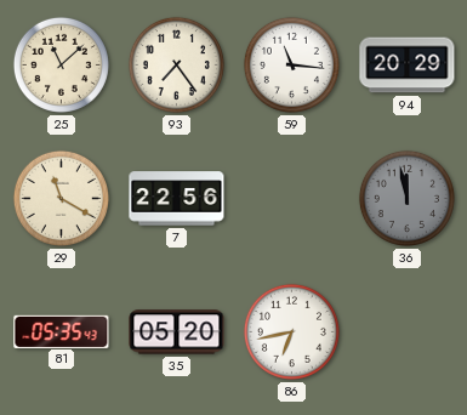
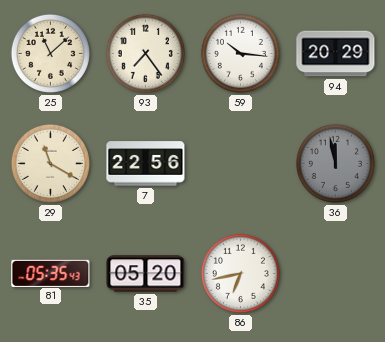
59: 11:16 -> 10:16 (240, 53)
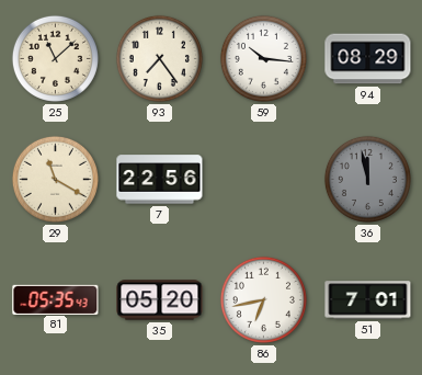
94: 20:29 -> 08:29 (368, 59)
51: none -> 7:01 (368, 300)
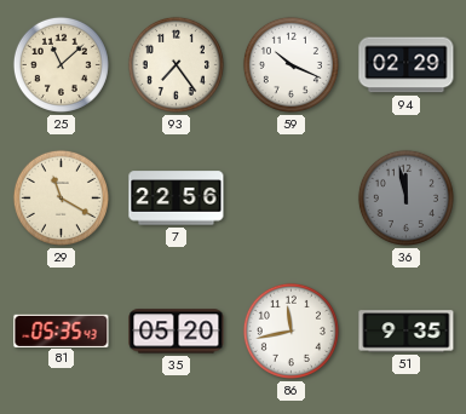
59: 10:16 -> 10:19 (290, 64)
94: 08:29 -> 02:29 (407, 65)
86: 6:43 -> 11:43 (290, 330)
51: 7:01 -> 9:35 (407, 332)
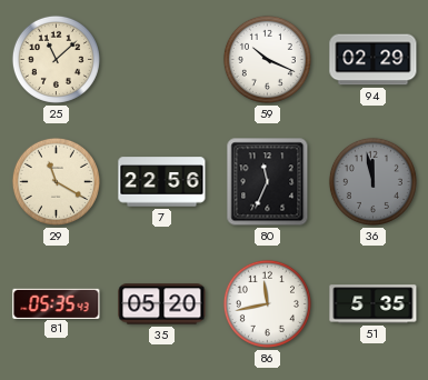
93: 7:24 -> none (176, 64)
80: none -> 11:34 (268, 182)
51: 9:35 -> 5:35 (374, 304)
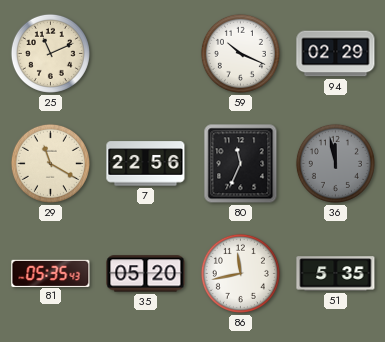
25: 11:08 -> 11:11 (50, 53)
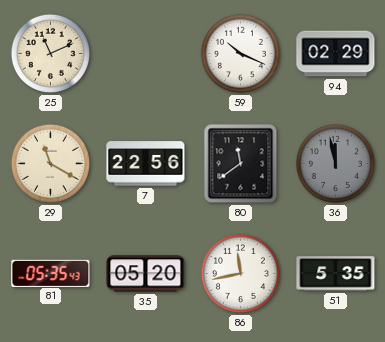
80: 11:34 -> 11:39 (241, 164)
